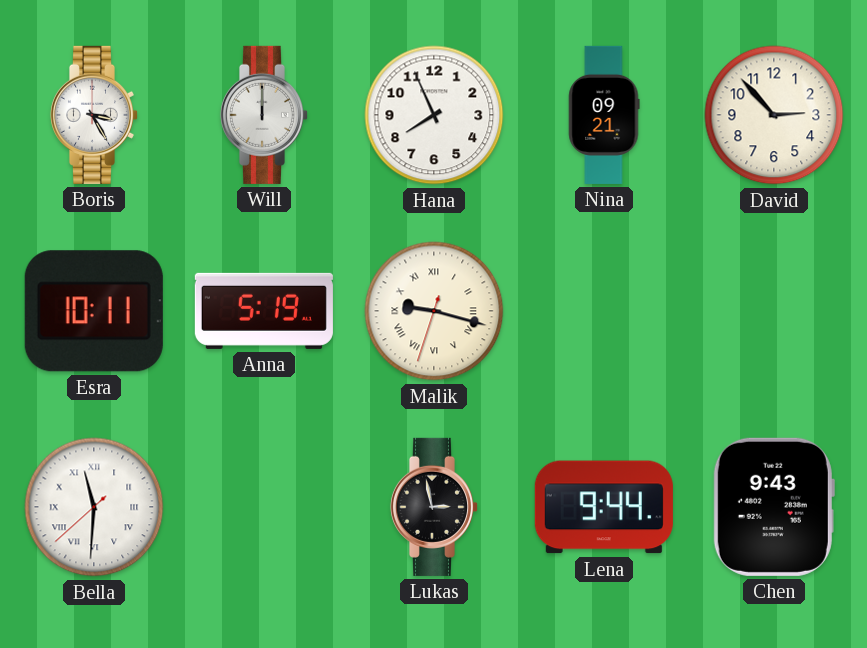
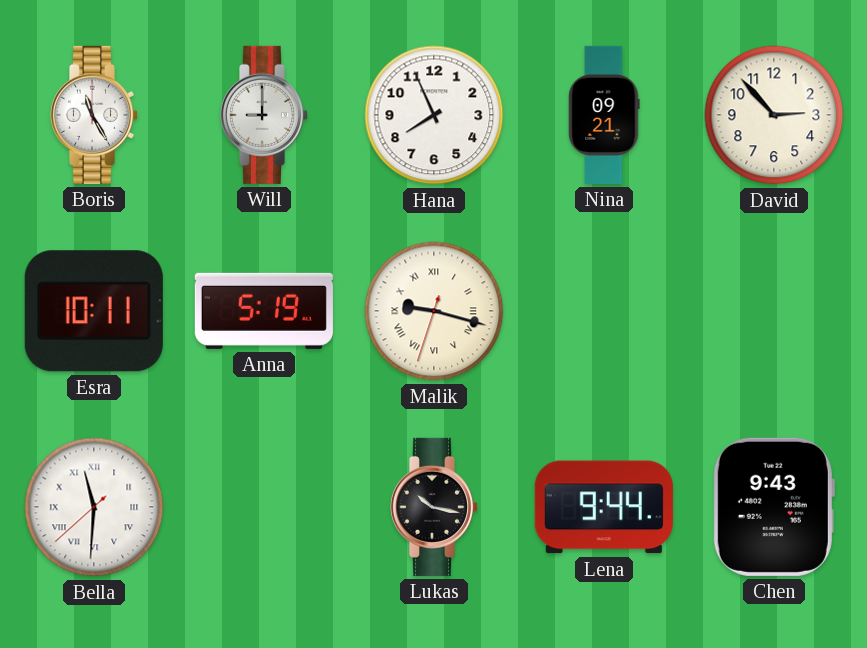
Boris: 3:25 -> 11:25 (93, 115)
Will: 12:00 -> 9:00 (263, 115)
Lukas: 2:58 -> 10:17 (433, 507)
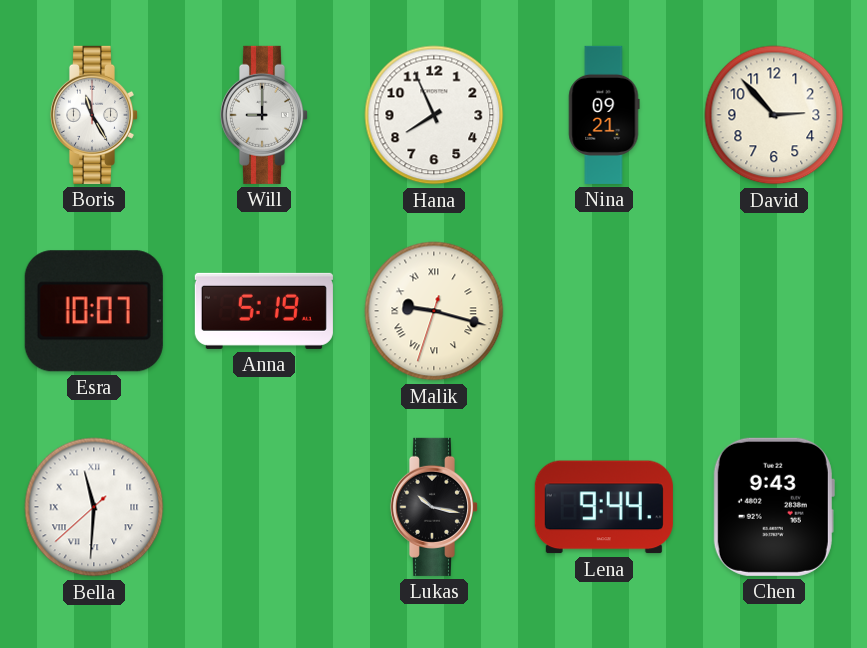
Esra: 10:11 -> 10:07 (94, 311)
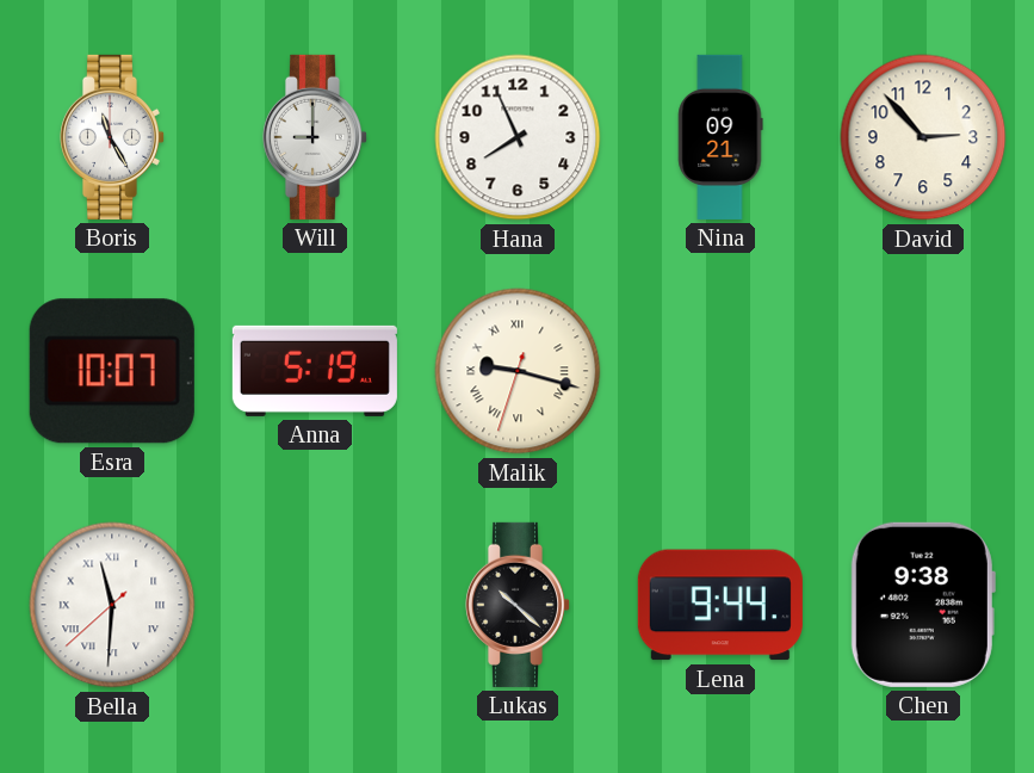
Lukas: 10:17 -> 10:22 (516, 605)
Chen: 9:43 -> 9:38 (923, 605)
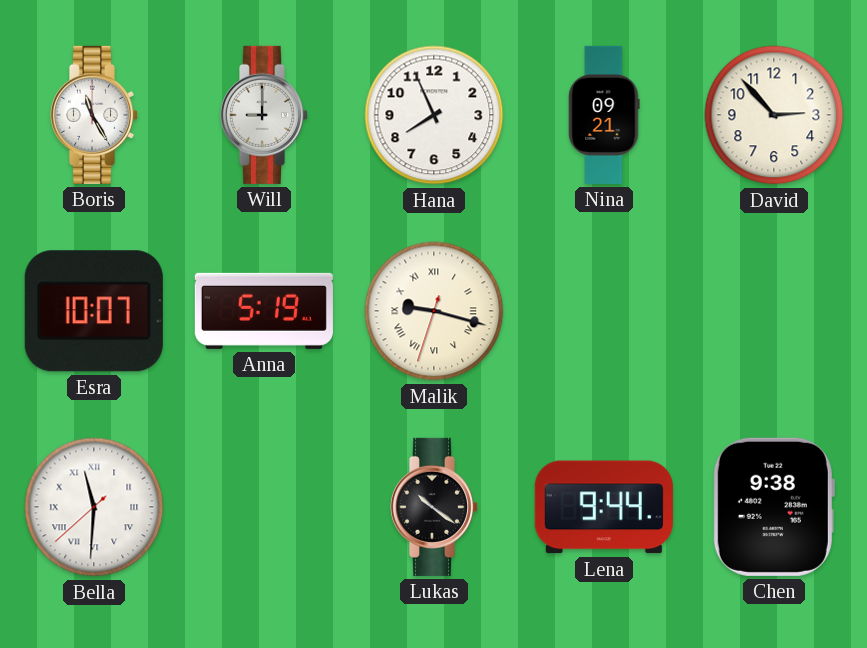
Lukas: 10:22 -> 10:21 (433, 507)
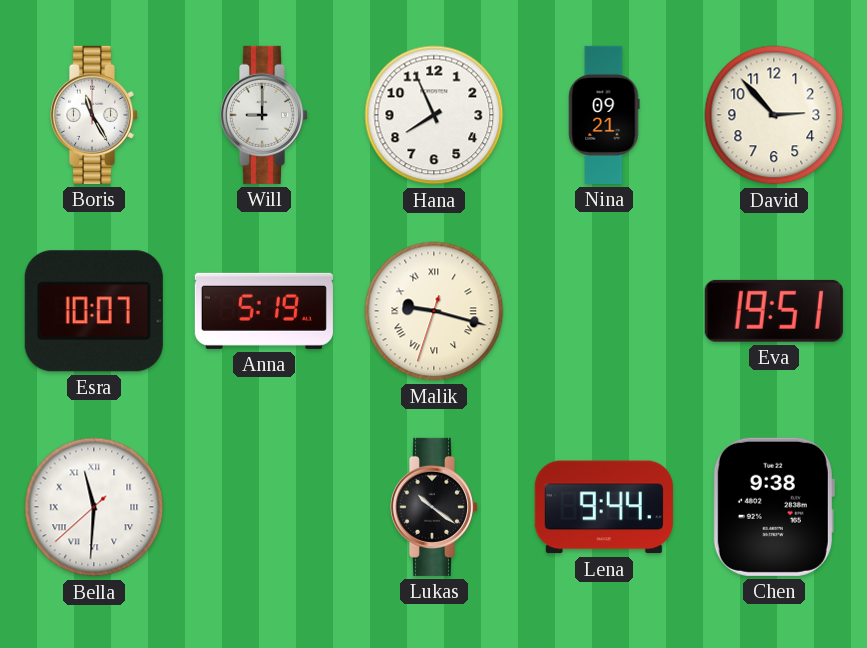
Eva: none -> 19:51 (774, 311)
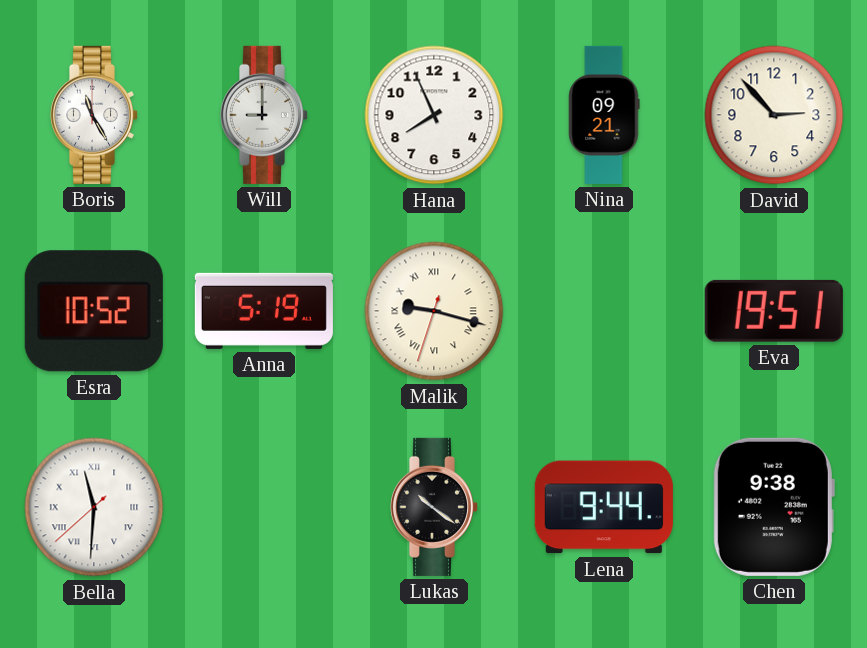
Esra: 10:07 -> 10:52 (94, 311)
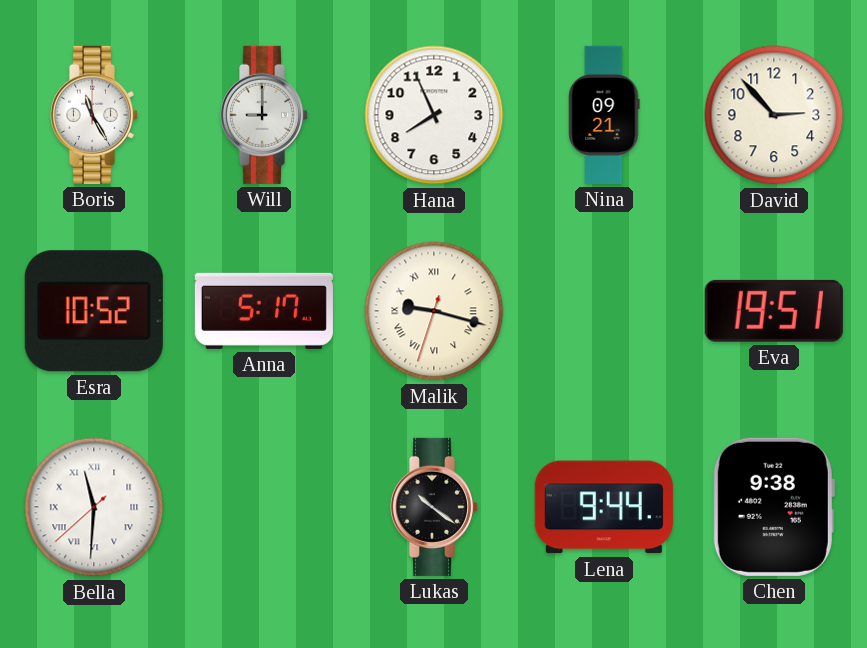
Anna: 5:19 -> 5:17 (264, 311)
